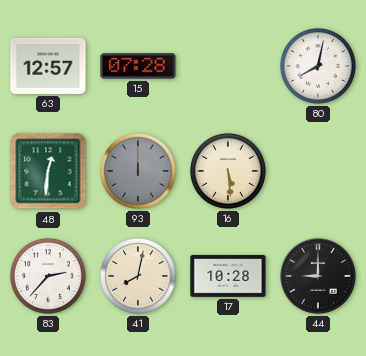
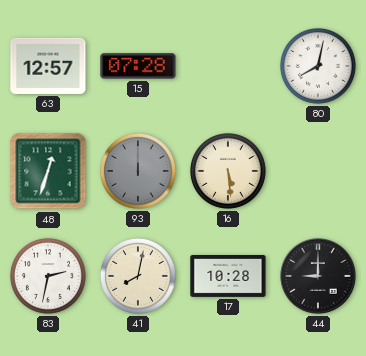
48: 12:31 -> 12:33 (48, 171)
83: 2:37 -> 2:32 (48, 276)
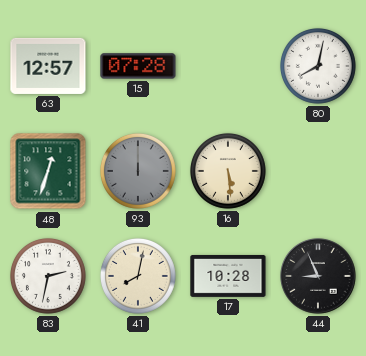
44: 9:00 -> 8:56 (318, 276)
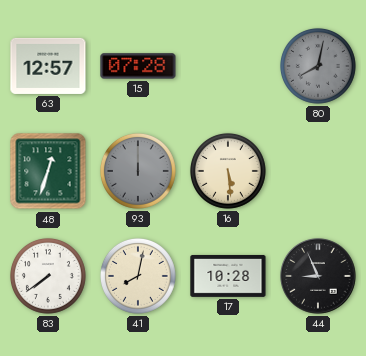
80 dial: white -> grey (318, 66)
83: 2:32 -> 7:39 (48, 276)
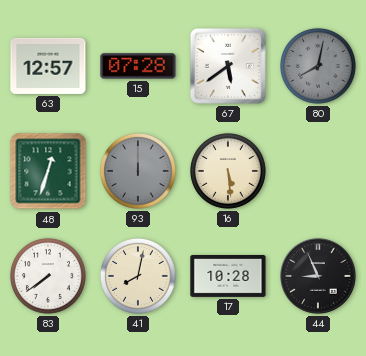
67: none -> 5:39 (228, 66)
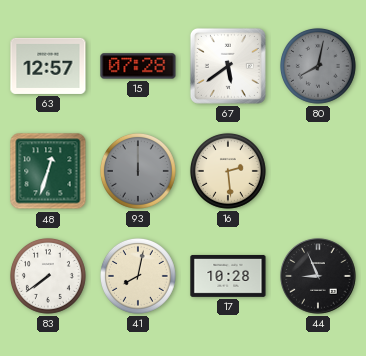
16: 5:29 -> 2:29 (228, 171)
